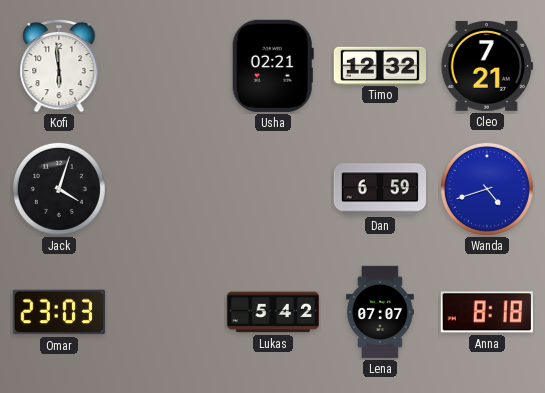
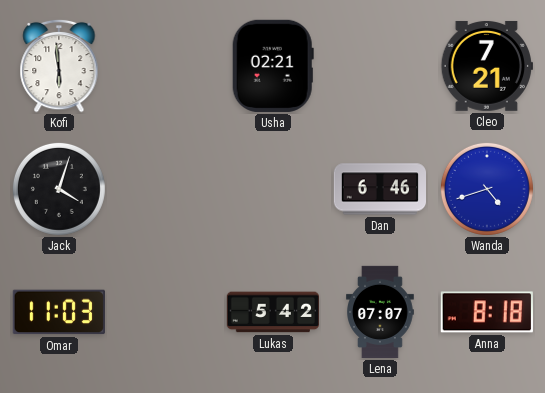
Timo: 12:32 -> none (379, 65)
Dan: 6:59 -> 6:46 (379, 189)
Omar: 23:03 -> 11:03 (59, 312)
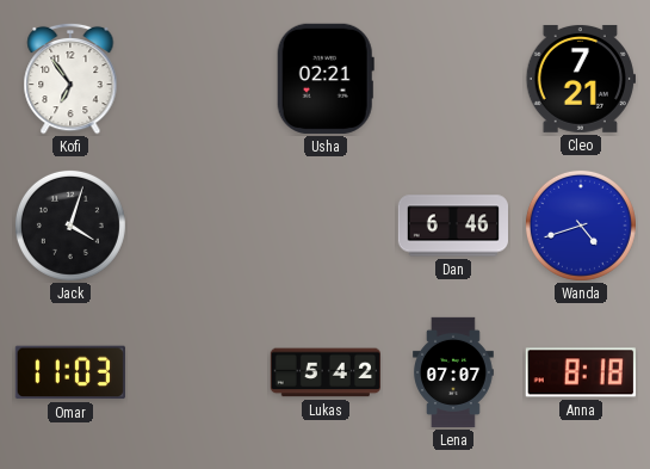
Kofi: 5:59 -> 6:54 (70, 79)
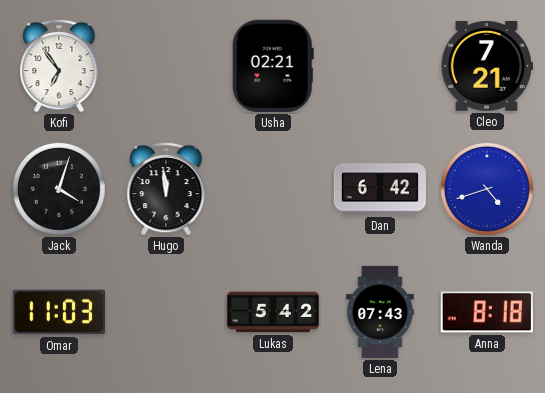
Hugo: none -> 11:59 (166, 189)
Dan: 6:46 -> 6:42 (379, 189)
Lena: 07:07 -> 07:43 (381, 312)
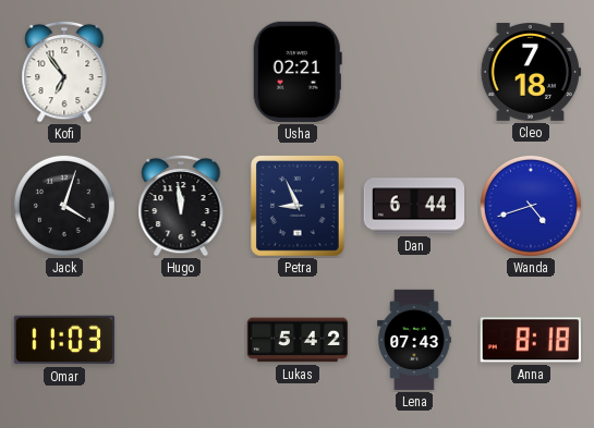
Cleo: 7:21 -> 7:18 (531, 72)
Petra: none -> 8:56 (299, 206)
Dan: 6:42 -> 6:44 (413, 206)
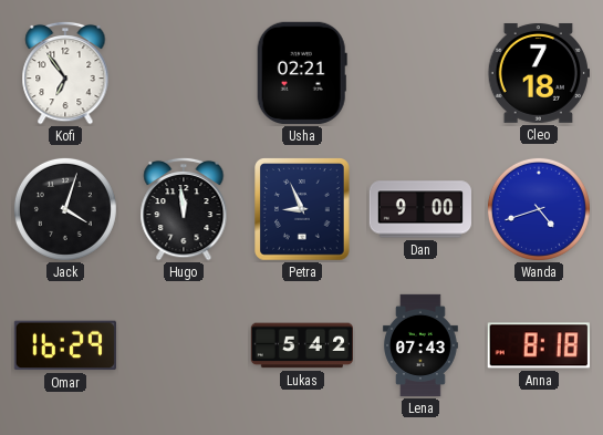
Dan: 6:44 -> 9:00 (419, 209)
Omar: 11:03 -> 16:29 (65, 345)
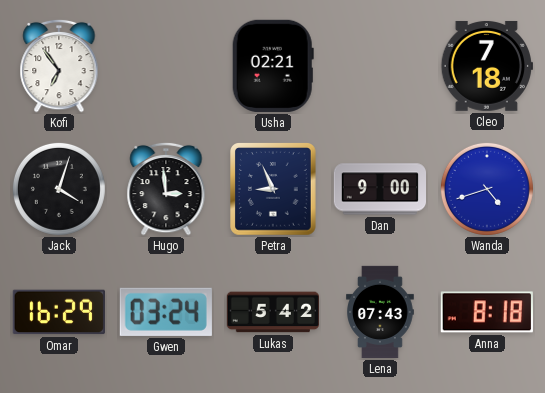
Hugo: 11:59 -> 2:59 (166, 189)
Gwen: none -> 03:24 (166, 312)
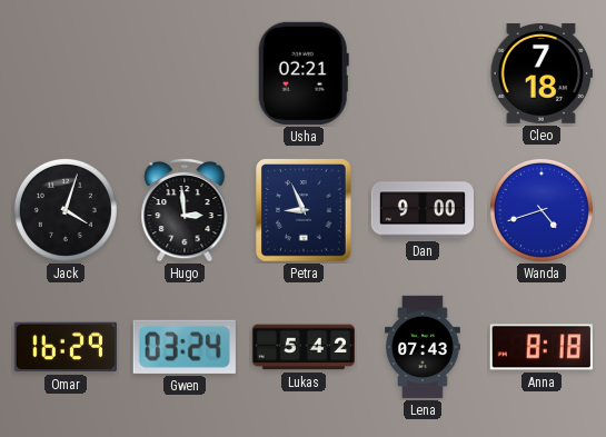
Kofi: 6:54 -> none (59, 66)
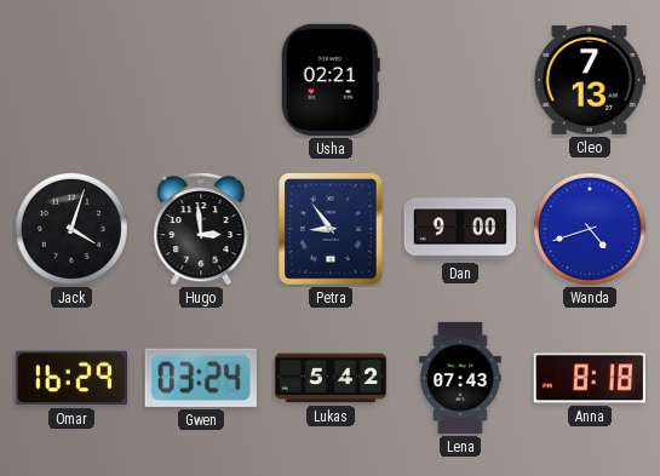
Cleo: 7:18 -> 7:13 (590, 80)
Petra: 8:56 -> 8:54 (332, 229)
